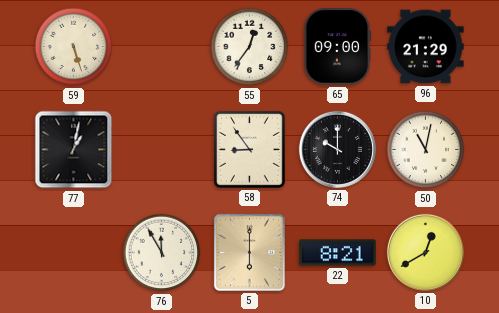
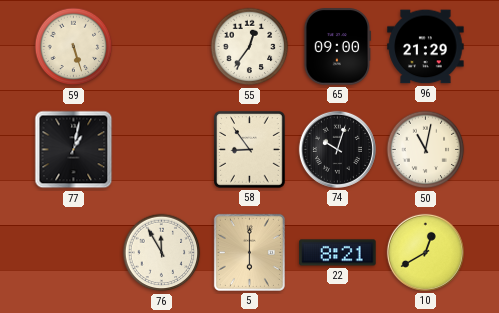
74: 10:00 -> 10:03 (337, 149)
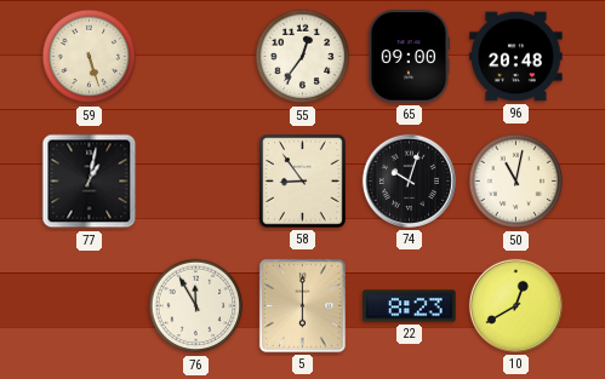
96: 21:29 -> 20:48 (516, 57)
22: 8:21 -> 8:23 (410, 306)
